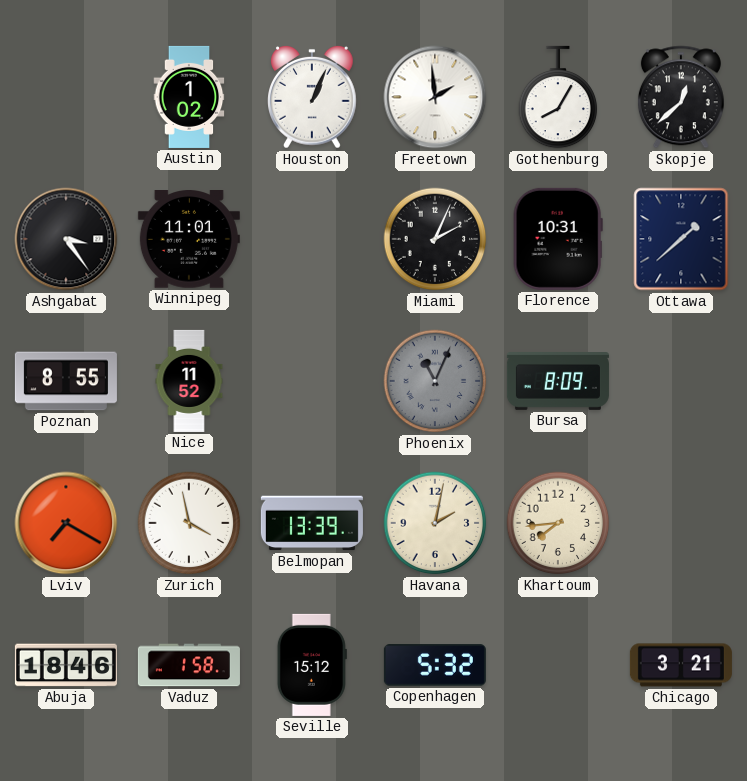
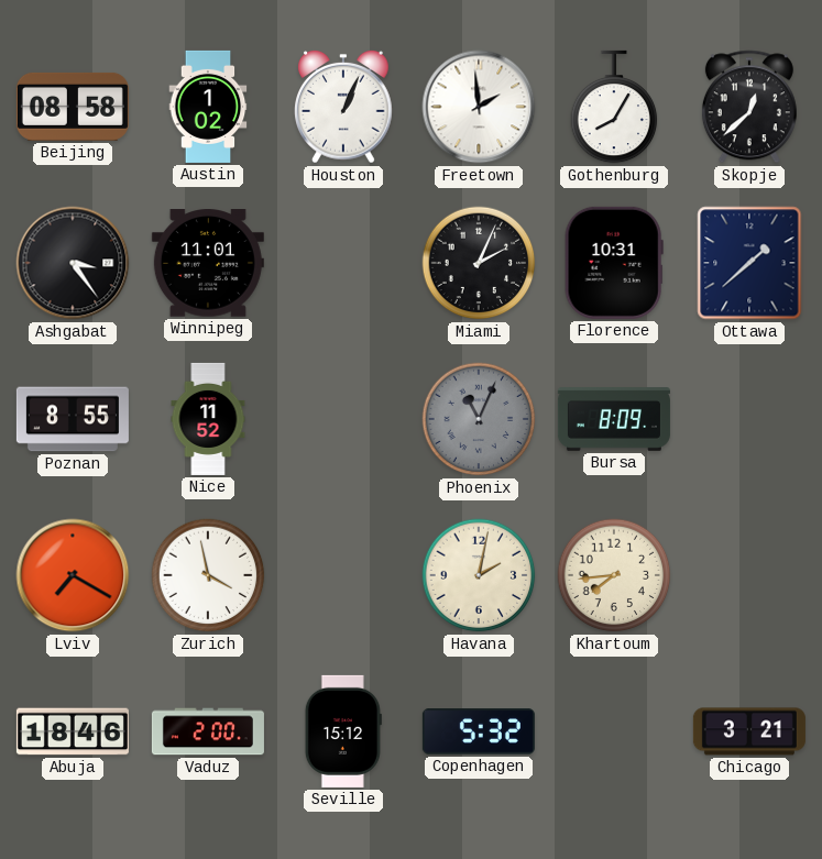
Beijing: none -> 08:58 (73, 107)
Belmopan: 13:39 -> none (312, 523)
Vaduz: 1:58 -> 2:00 (208, 731)
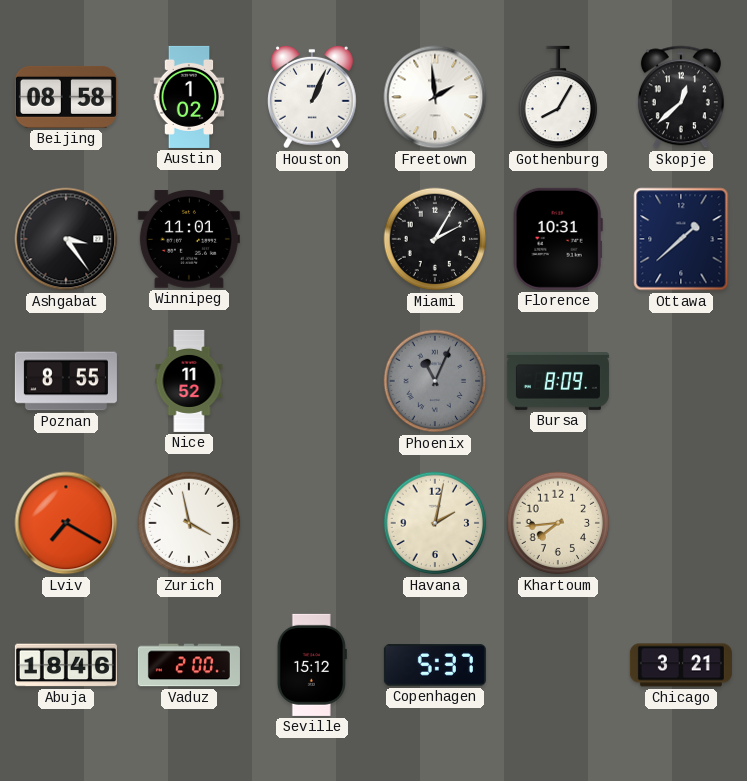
Miami: 2:04 -> 2:05 (435, 239)
Copenhagen: 5:32 -> 5:37 (435, 665)
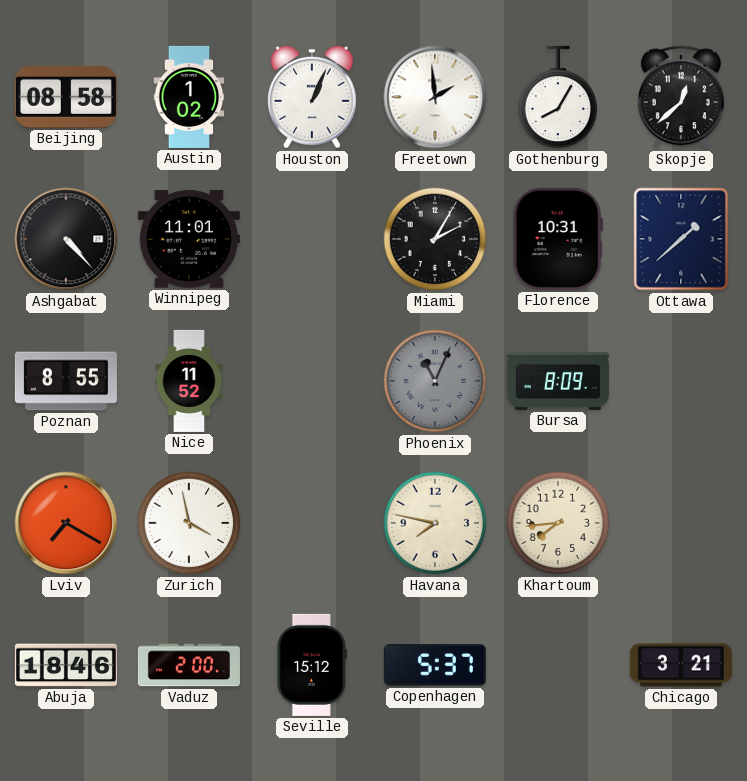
Ashgabat: 3:24 -> 4:23 (66, 239)
Havana: 2:02 -> 7:47 (435, 523)
